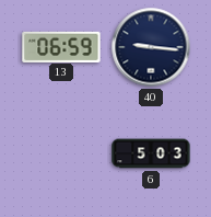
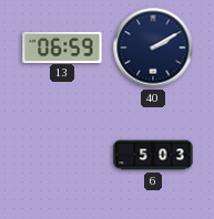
40: 9:16 -> 2:10 (153, 48)
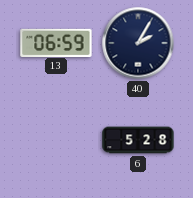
40: 2:10 -> 2:05 (138, 43)
6: 5:03 -> 5:28 (138, 140)
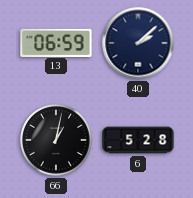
40: 2:05 -> 2:08 (138, 43)
66: none -> 1:02 (57, 141)
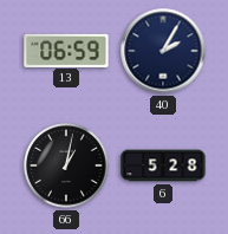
40: 2:08 -> 2:05 (163, 51)
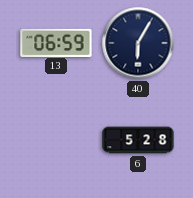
40: 2:05 -> 6:05 (138, 43)
66: 1:02 -> none (67, 167)
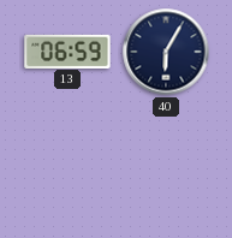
6: 5:28 -> none (138, 140)
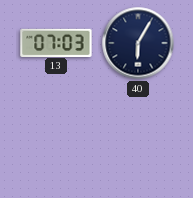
13: 06:59 -> 07:03 (56, 42)
